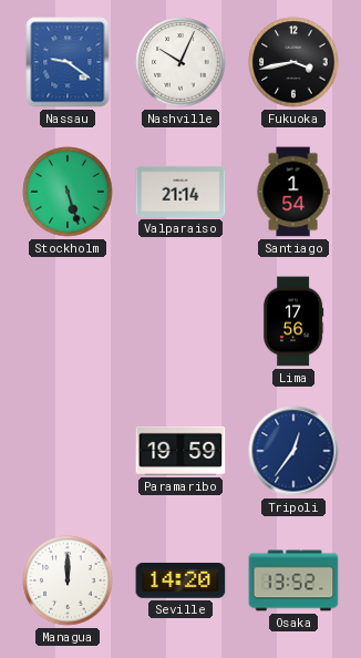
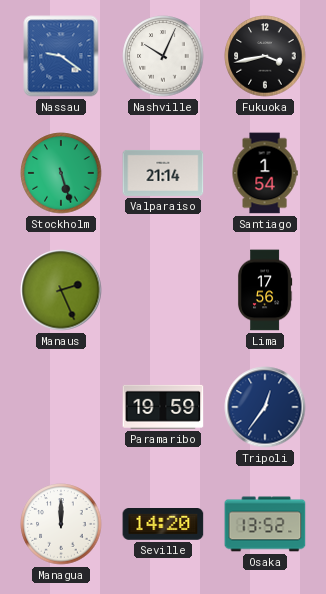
Manaus: none -> 2:26 (61, 290)
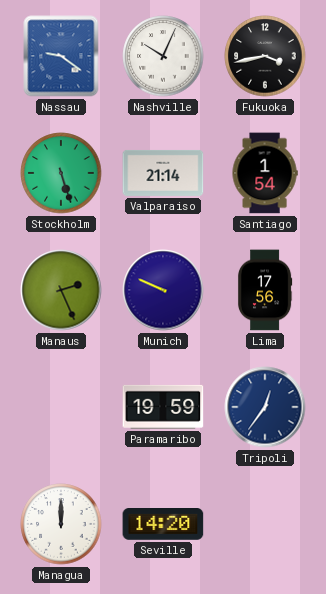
Munich: none -> 9:49 (163, 290)
Osaka: 13:52 -> none (265, 524)
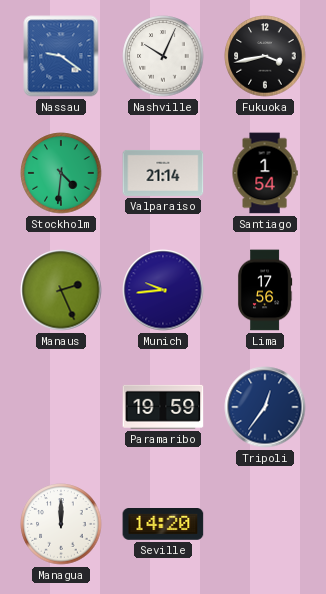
Stockholm: 5:27 -> 4:31 (61, 173)
Munich: 9:49 -> 9:44 (163, 290)
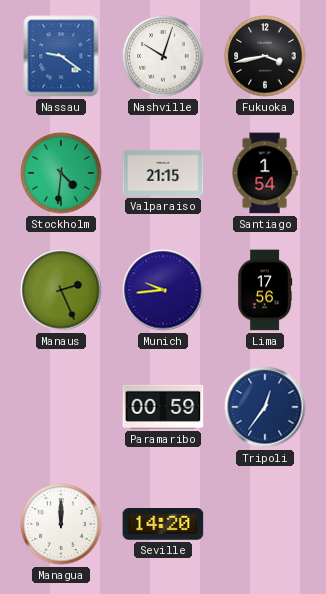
Nashville: 10:04 -> 10:03 (163, 56)
Valparaiso: 21:14 -> 21:15 (163, 173)
Paramaribo: 19:59 -> 00:59 (163, 407)
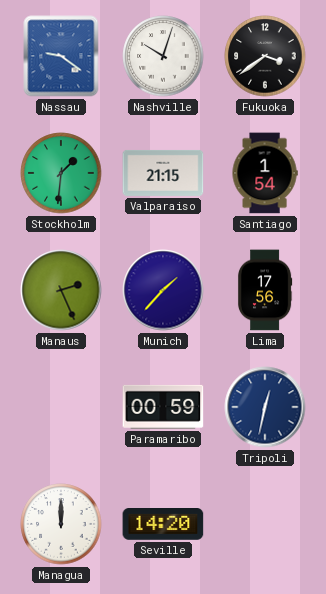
Fukuoka: 3:43 -> 3:39 (265, 56)
Stockholm: 4:31 -> 1:31 (61, 173)
Munich: 9:44 -> 1:37 (163, 290)
Tripoli: 12:36 -> 12:32 (265, 407)
